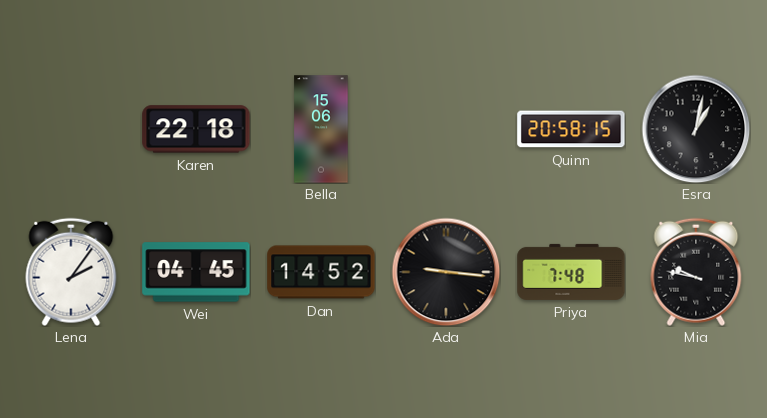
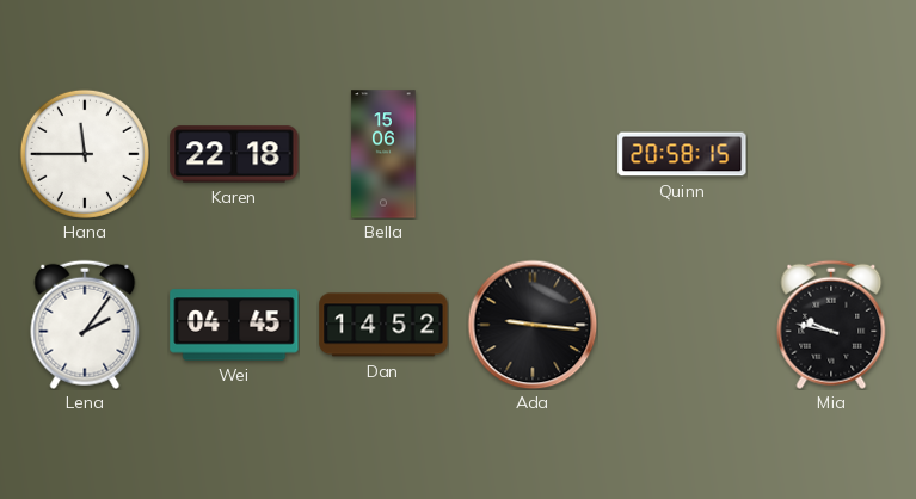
Hana: none -> 11:45 (85, 154)
Esra: 1:02 -> none (696, 129)
Priya: 7:48 -> none (571, 272)
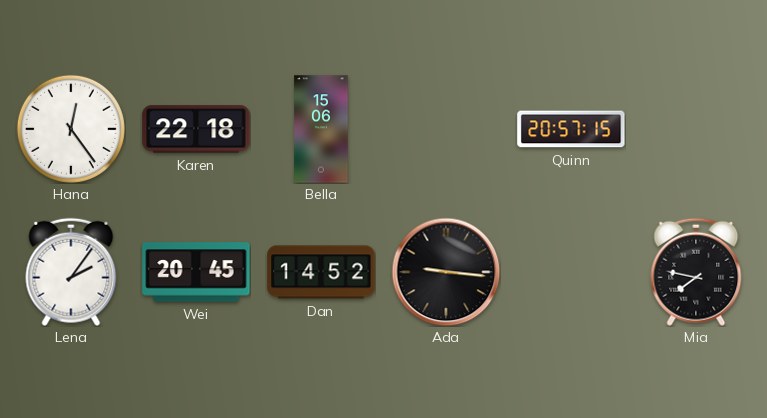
Hana: 11:45 -> 12:24 (71, 129)
Quinn: 20:58 -> 20:57 (571, 129)
Wei: 04:45 -> 20:45 (196, 272)
Mia: 9:47 -> 7:47 (696, 272)
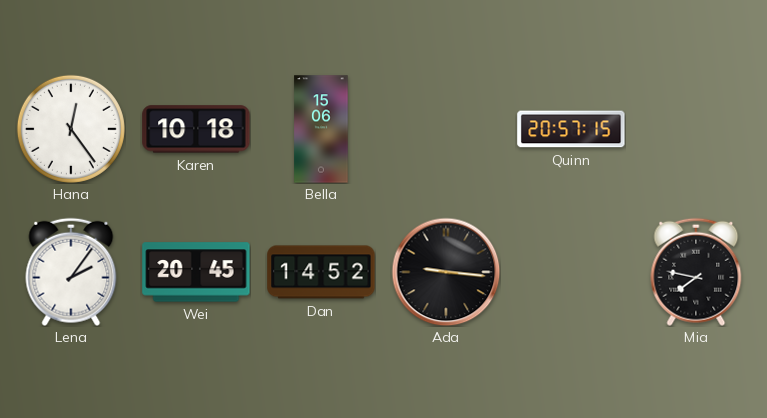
Karen: 22:18 -> 10:18 (196, 129)
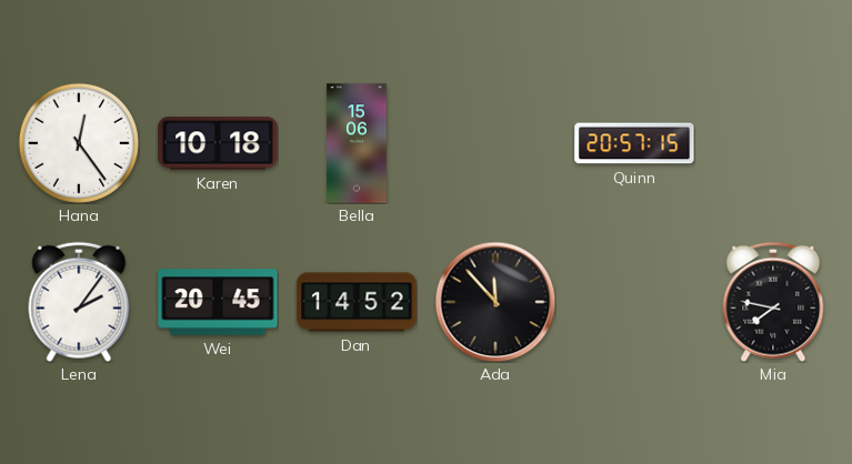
Ada: 9:16 -> 11:53 (495, 302)
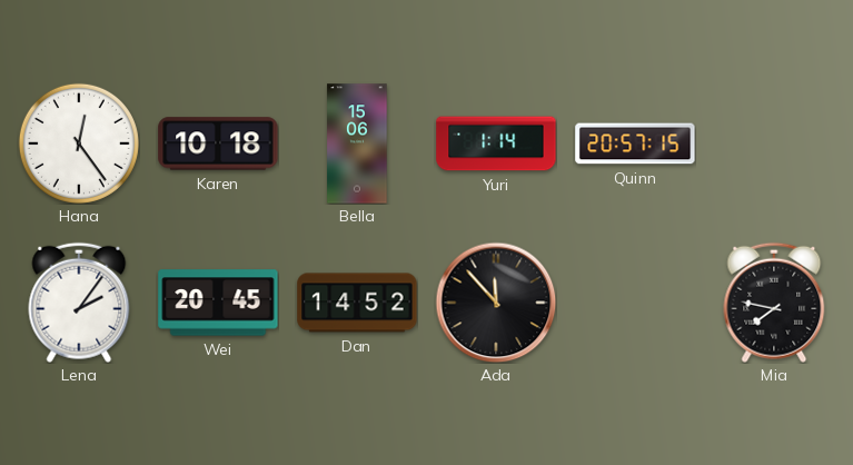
Yuri: none -> 1:14 (496, 144)
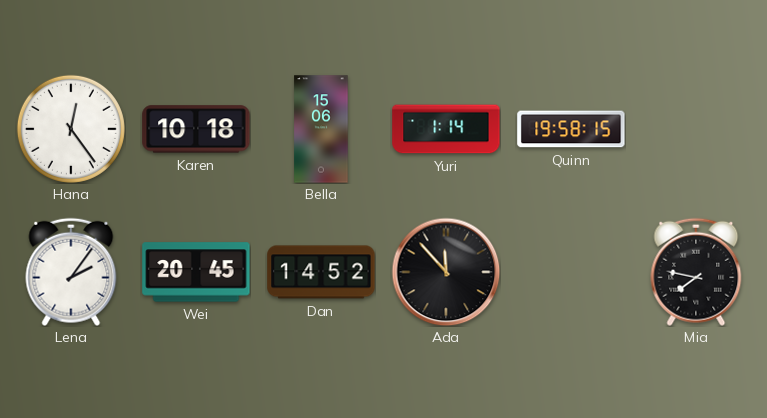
Quinn: 20:57 -> 19:58 (571, 129)
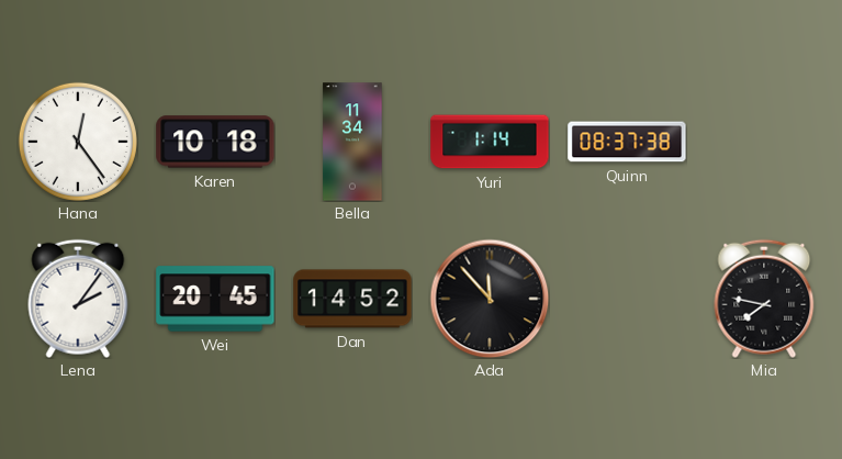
Bella: 15:06 -> 11:34 (352, 142)
Quinn: 19:58 -> 08:37 (627, 142)
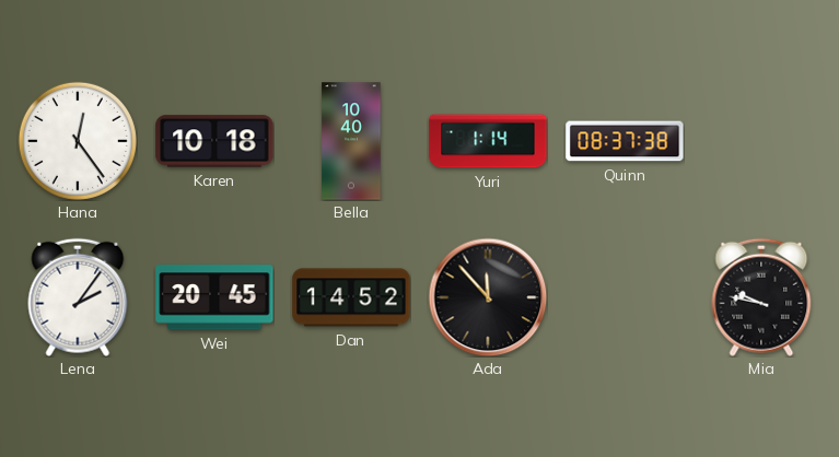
Bella: 11:34 -> 10:40 (351, 141)
Mia: 7:47 -> 9:47 (761, 297)
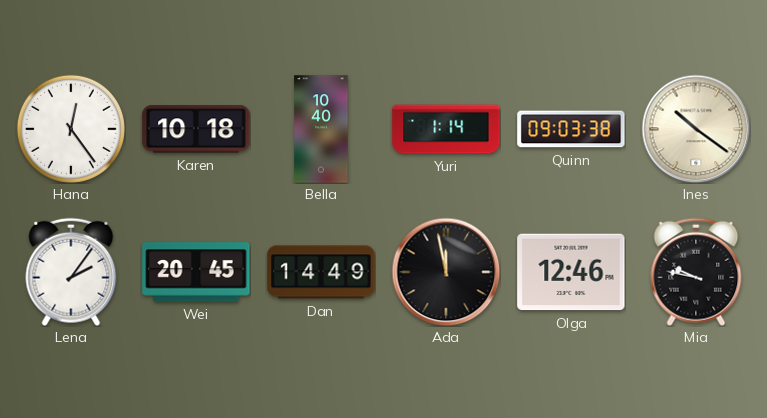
Quinn: 08:37 -> 09:03 (571, 129)
Ines: none -> 10:21 (696, 129)
Dan: 14:52 -> 14:49 (321, 272)
Ada: 11:53 -> 11:58 (446, 272)
Olga: none -> 12:46 (571, 272)
